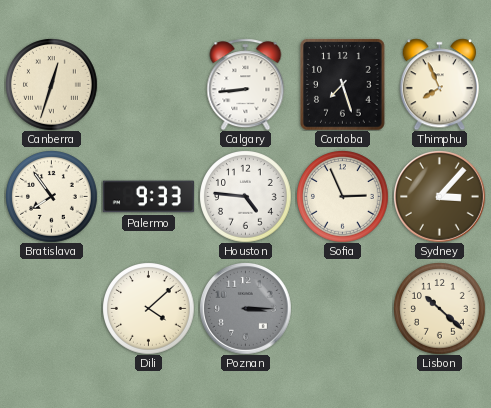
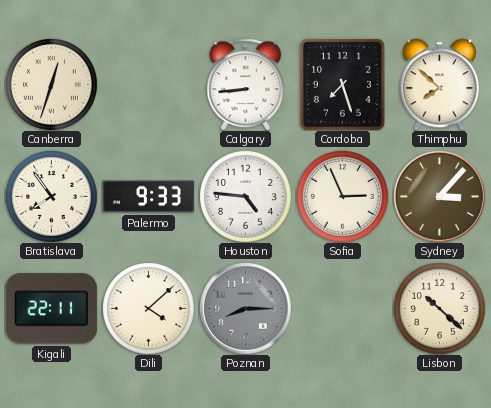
Thimphu: 7:56 -> 7:52 (439, 84)
Kigali: none -> 22:11 (51, 309)
Poznan: 3:15 -> 8:15 (246, 309)
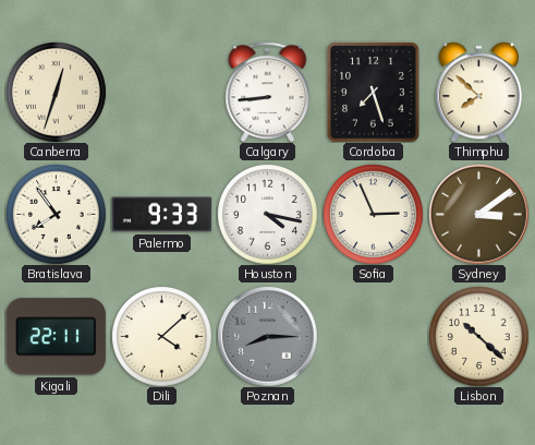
Houston: 4:46 -> 4:17 (268, 215)
Sydney: 3:07 -> 3:09 (479, 215)
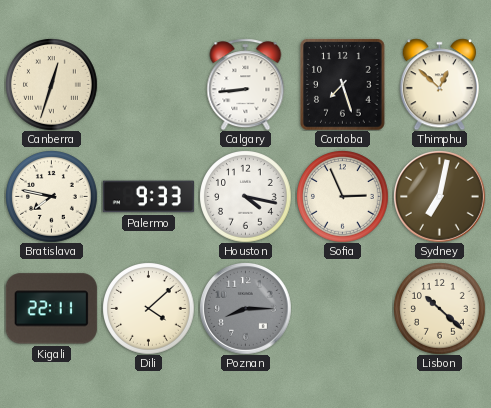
Thimphu: 7:52 -> 12:52 (439, 84)
Bratislava: 7:54 -> 7:47 (52, 197)
Sydney: 3:09 -> 7:02 (440, 197)
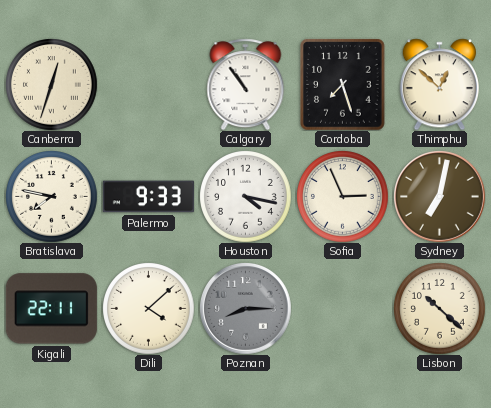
Calgary: 8:44 -> 10:54 (246, 84)
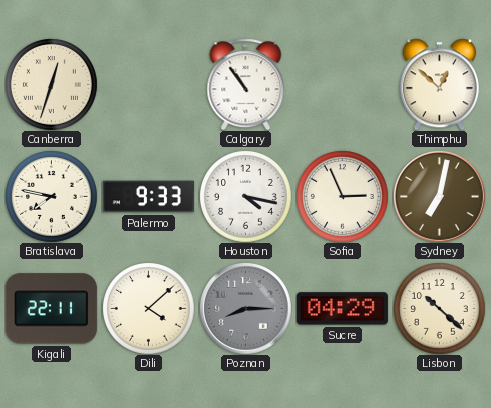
Cordoba: 7:27 -> none (343, 84)
Sucre: none -> 04:29 (342, 309)
